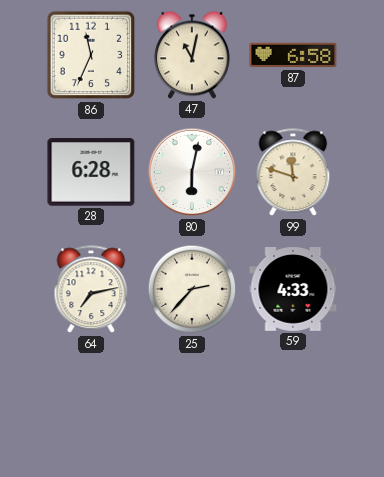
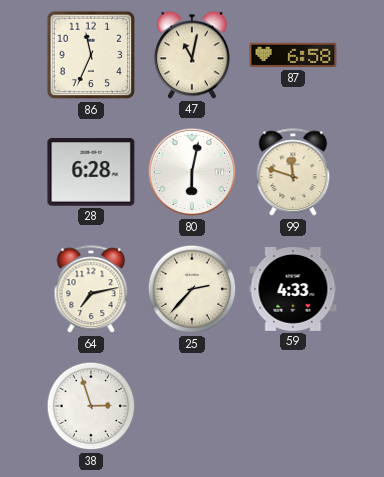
38: none -> 2:57 (91, 406)
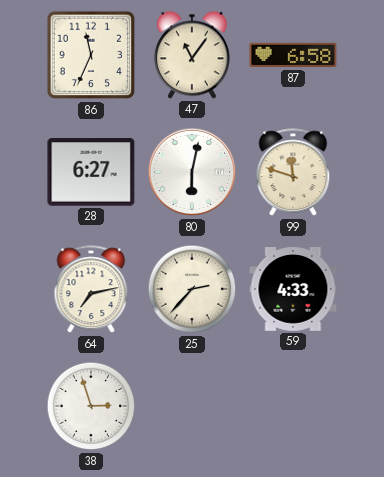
47: 11:02 -> 11:06 (192, 55)
28: 6:28 -> 6:27 (91, 172)
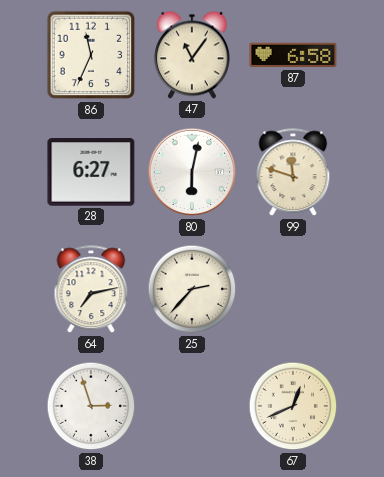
59: 4:33 -> none (293, 290)
67: none -> 12:41 (293, 406)
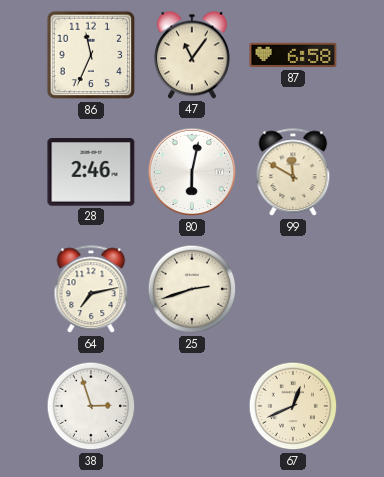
28: 6:27 -> 2:46 (91, 172)
99: 11:48 -> 11:50 (293, 173)
25: 2:37 -> 2:42 (192, 289)
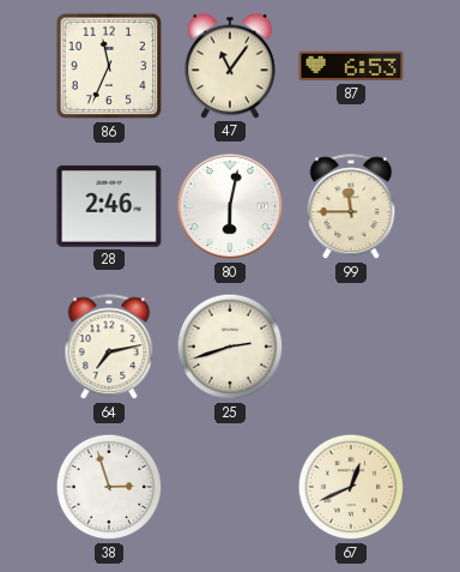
87: 6:58 -> 6:53 (351, 66)
99: 11:50 -> 11:45 (351, 207)
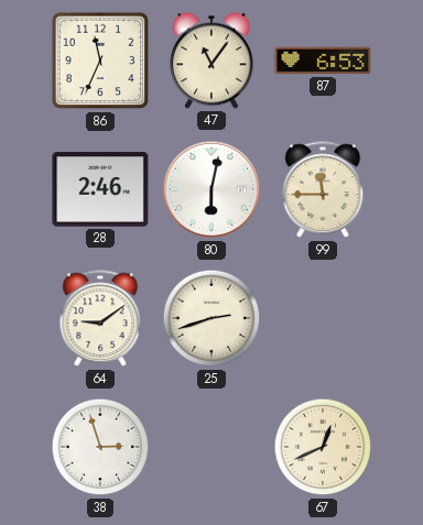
64: 7:13 -> 9:09 (100, 319)
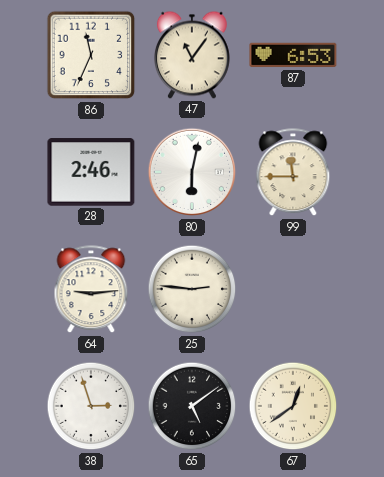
64: 9:09 -> 9:14 (91, 290)
25: 2:42 -> 2:46 (192, 289)
65: none -> 5:09 (192, 406)
67: 12:41 -> 12:39 (293, 406)
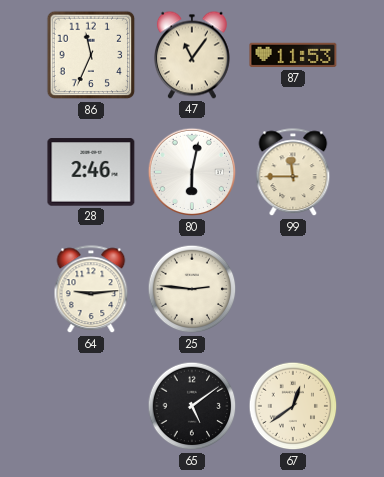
87: 6:53 -> 11:53 (293, 55)
38: 2:57 -> none (91, 406)
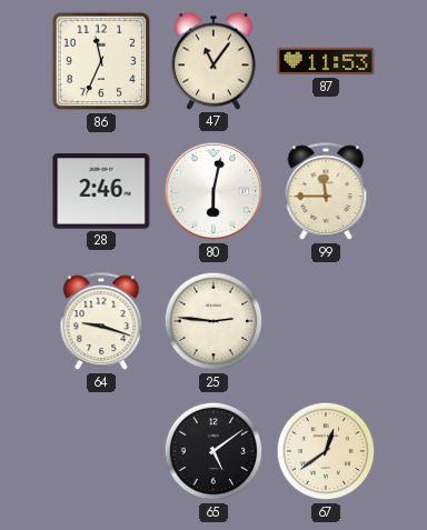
64: 9:14 -> 9:18 (101, 322)
